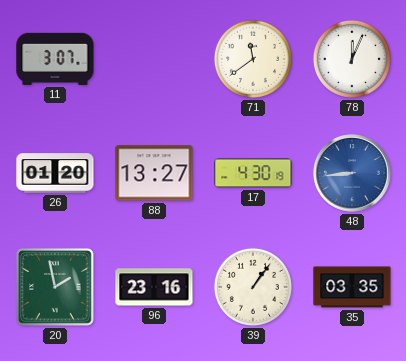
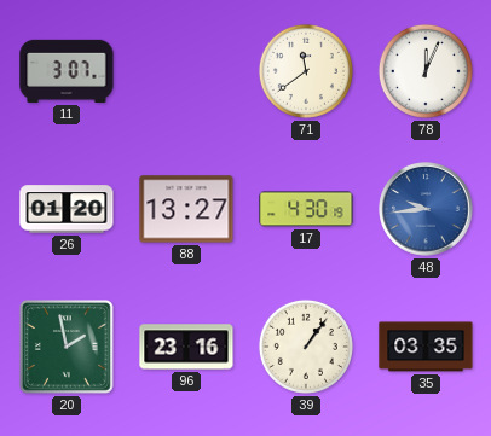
48: 8:44 -> 9:44 (426, 209)
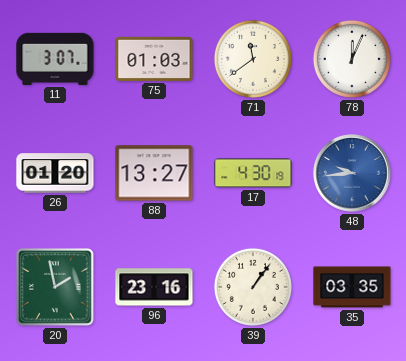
75: none -> 01:03 (154, 59)
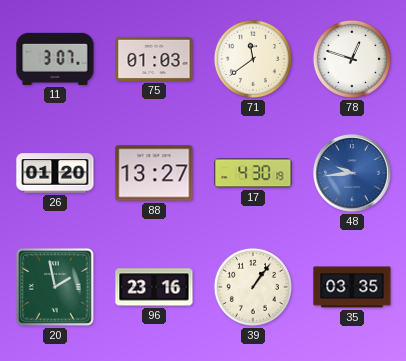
78: 12:04 -> 12:48 (352, 59)
